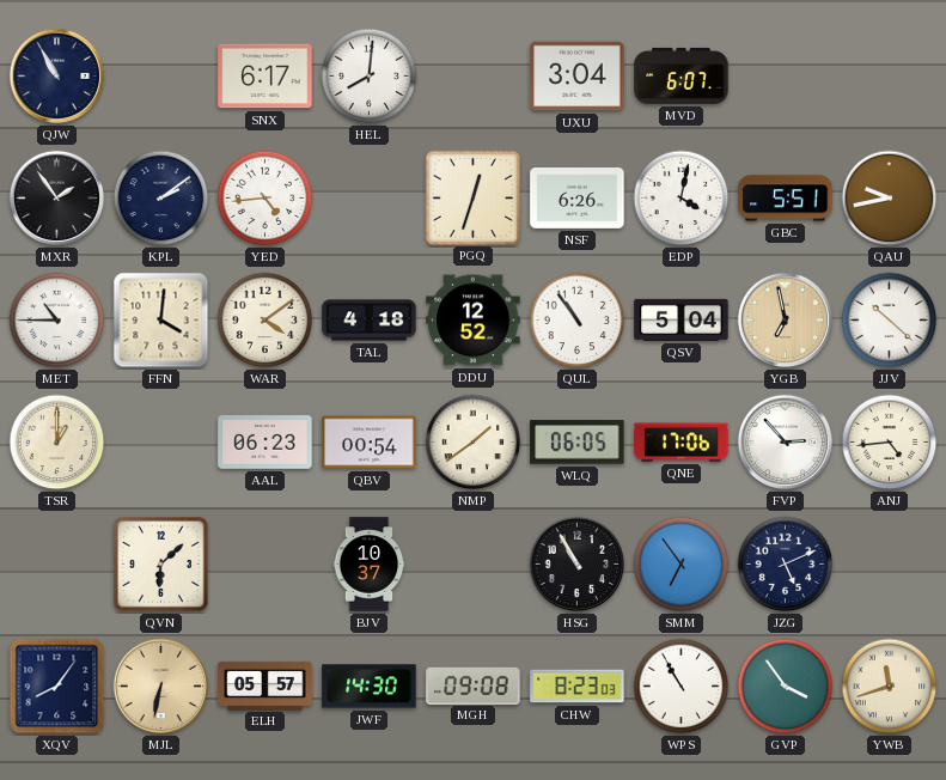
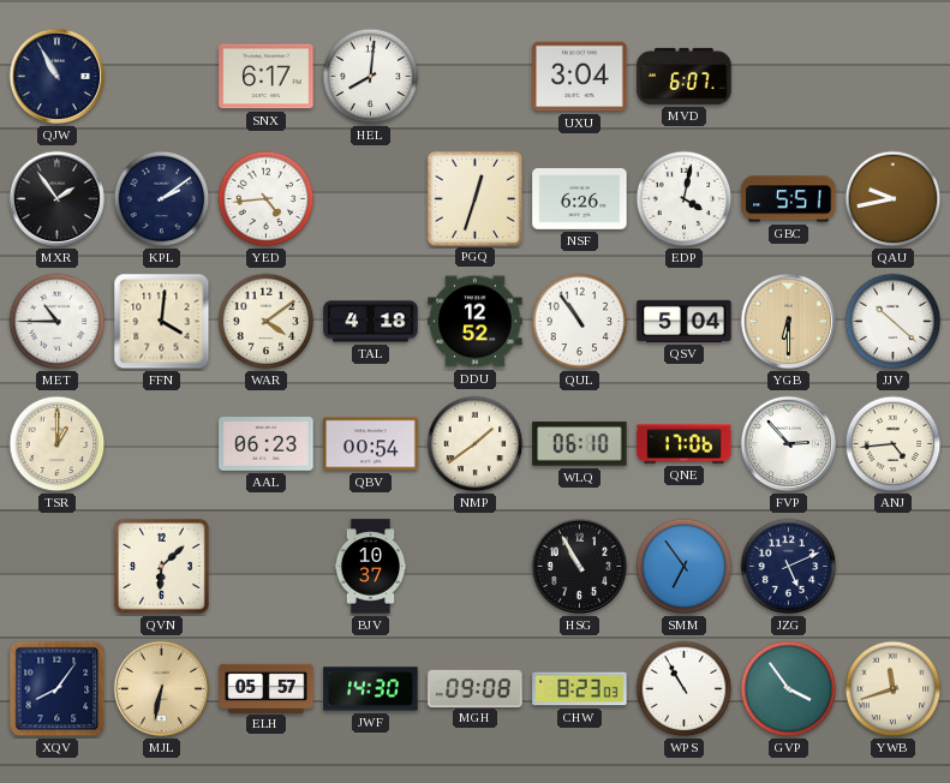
YGB: 6:58 -> 6:30 (789, 322)
WLQ: 06:05 -> 06:10 (580, 444)
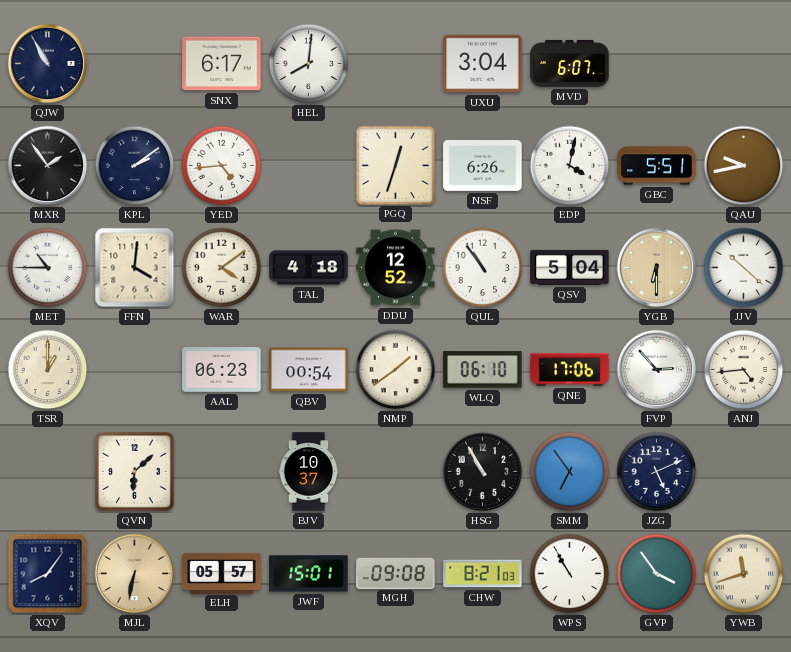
JWF: 14:30 -> 15:01 (309, 574)
CHW: 8:23 -> 8:21 (483, 574)
